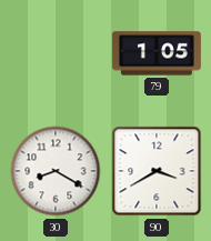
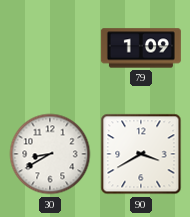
79: 1:05 -> 1:09 (141, 48)
30: 8:20 -> 8:40 (50, 154)
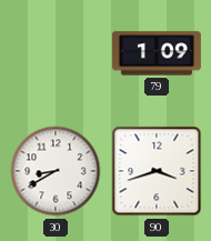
90: 3:40 -> 3:42 (157, 171)
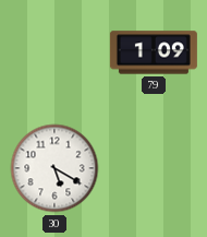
30: 8:40 -> 5:20 (54, 168)
90: 3:42 -> none (157, 171)
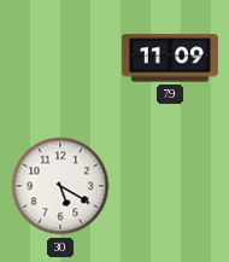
79: 1:09 -> 11:09 (170, 58)
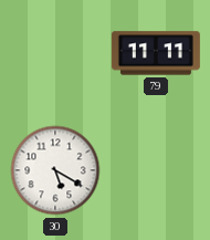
79: 11:09 -> 11:11 (156, 53)
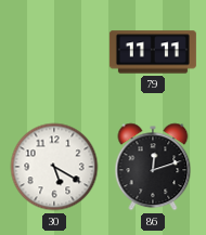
86: none -> 12:12 (153, 167)
